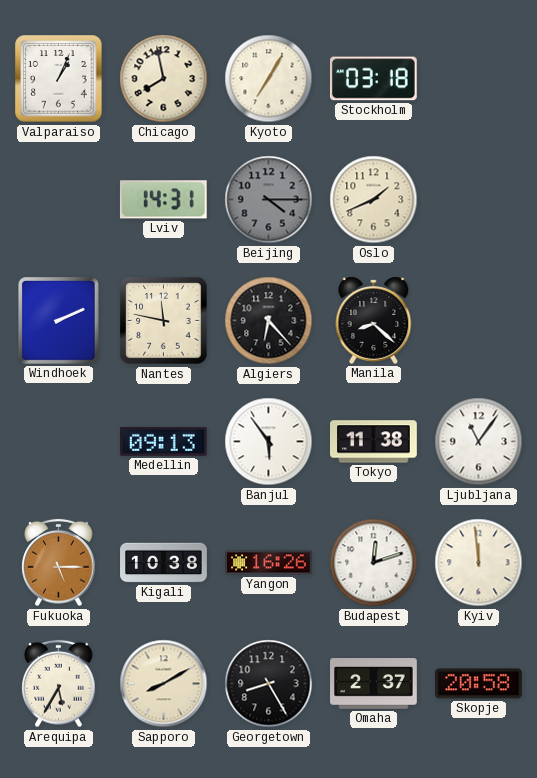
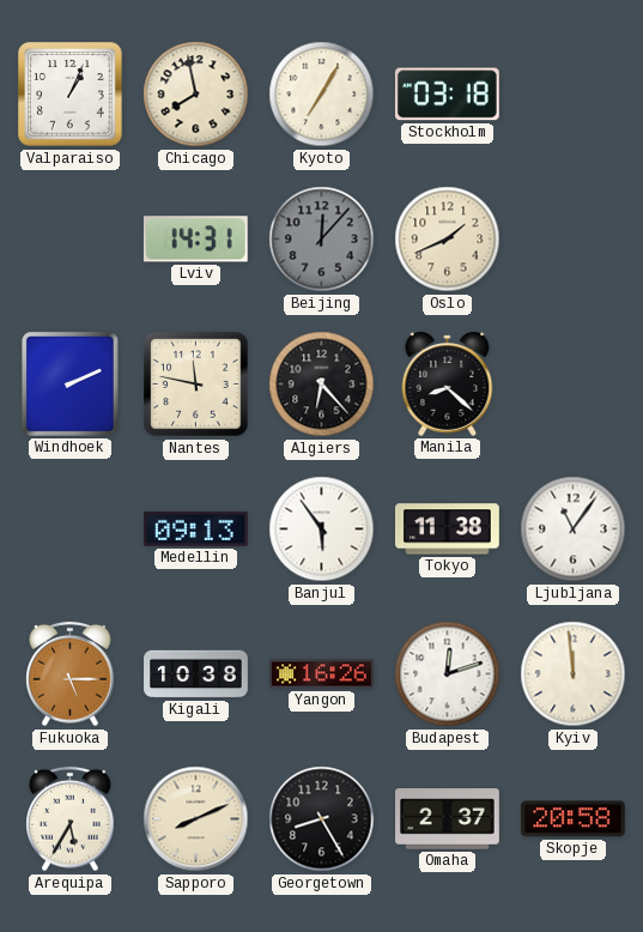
Beijing: 4:15 -> 12:07 (322, 240)
Sapporo: 8:10 -> 8:11 (196, 819)
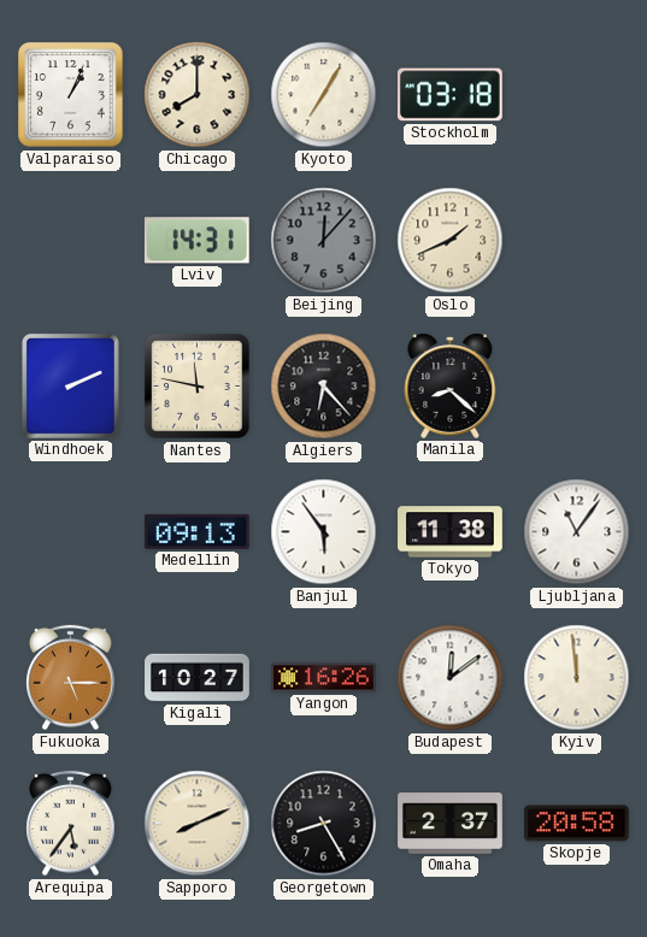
Chicago: 7:58 -> 8:00 (198, 95)
Kigali: 10:38 -> 10:27 (198, 678)
Budapest: 12:12 -> 12:09 (451, 678)
Arequipa: 5:35 -> 5:36 (71, 824)
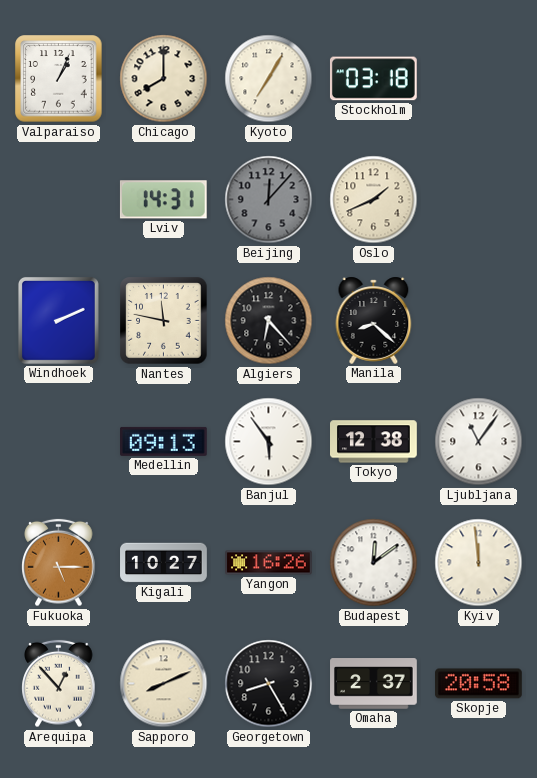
Tokyo: 11:38 -> 12:38 (374, 442)
Arequipa: 5:36 -> 12:53 (59, 684)
